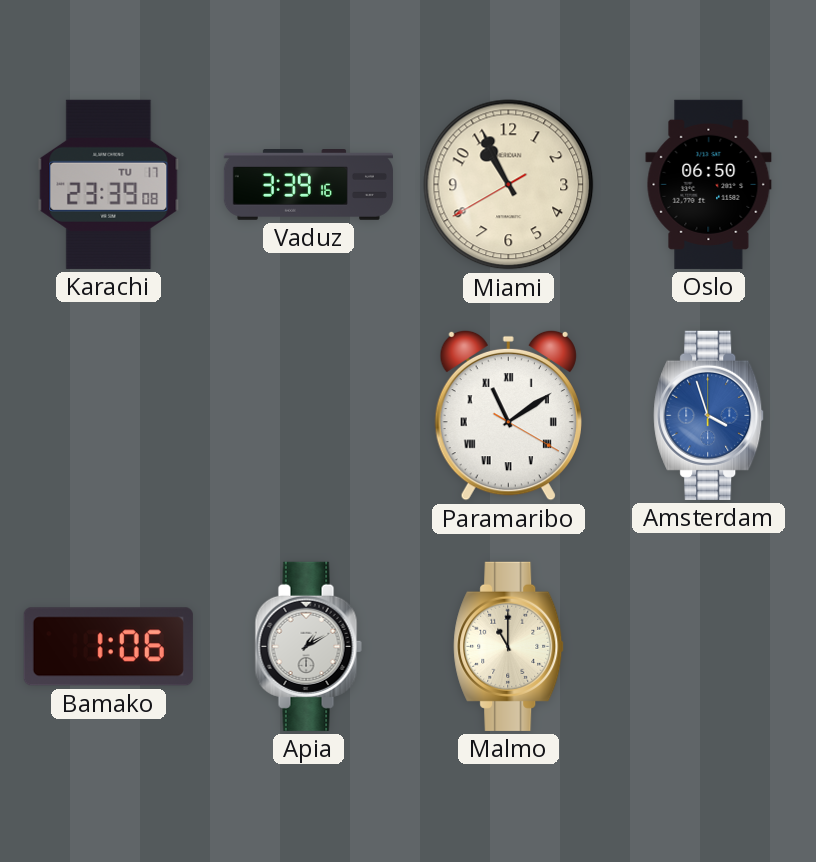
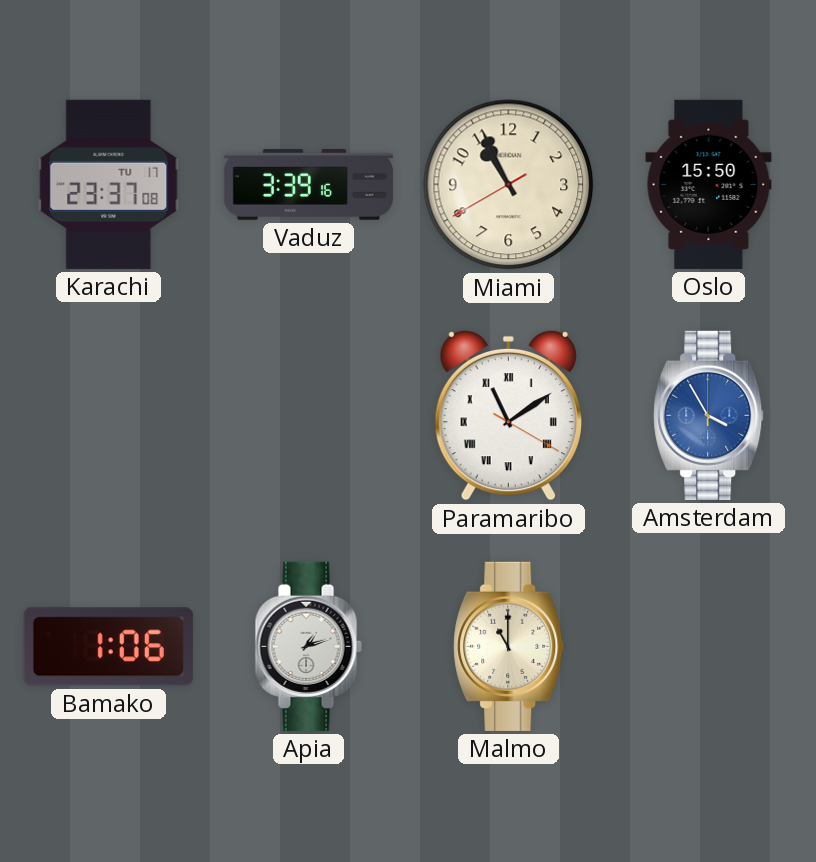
Karachi: 23:39 -> 23:37 (109, 184)
Oslo: 06:50 -> 15:50 (709, 184)
Amsterdam: 3:57 -> 3:55 (709, 415)
Apia: 1:10 -> 1:12 (308, 646)
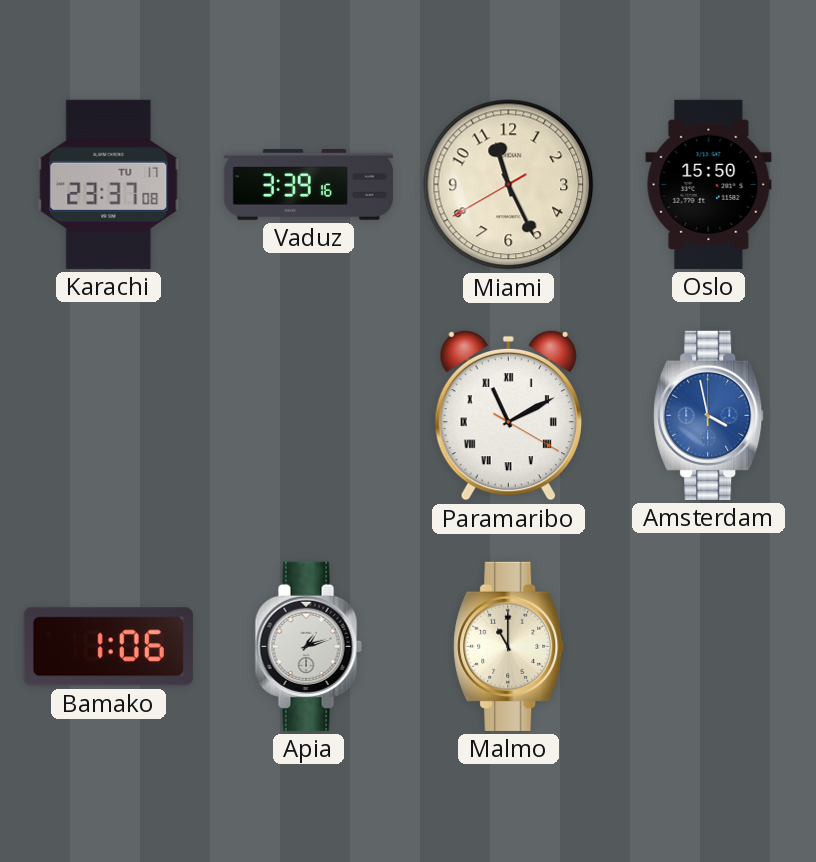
Miami: 10:55 -> 11:25 (509, 185)
Paramaribo: 11:09 -> 11:10 (508, 415)
Amsterdam: 3:55 -> 3:58 (709, 415)
